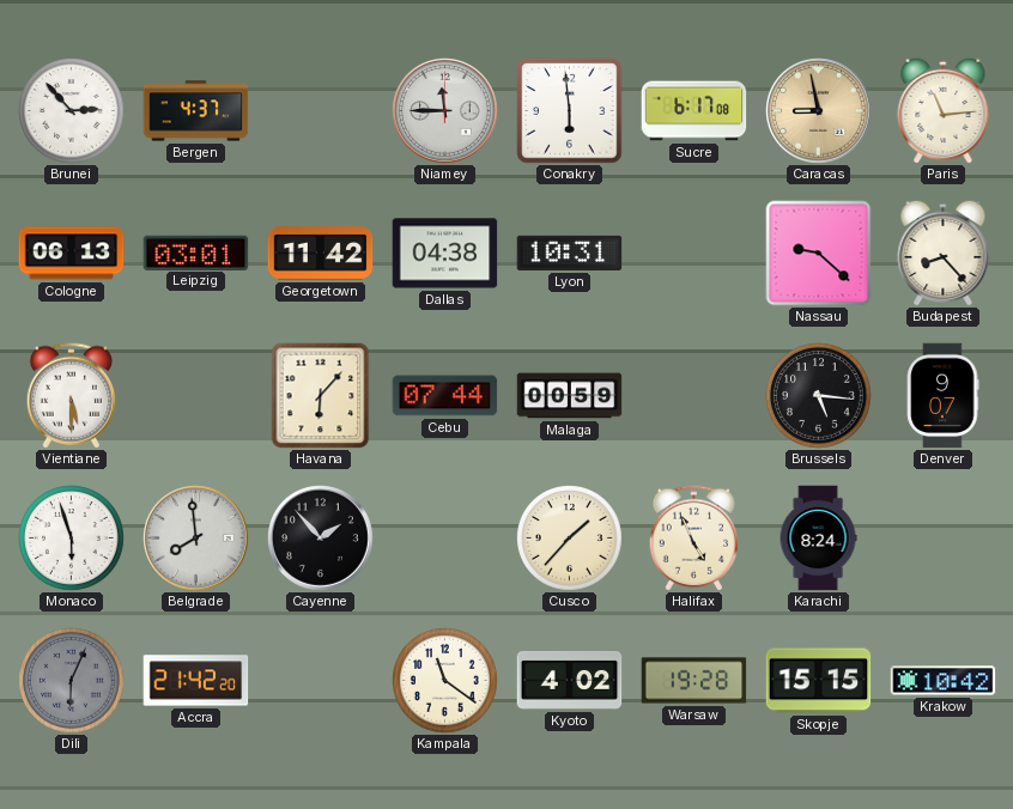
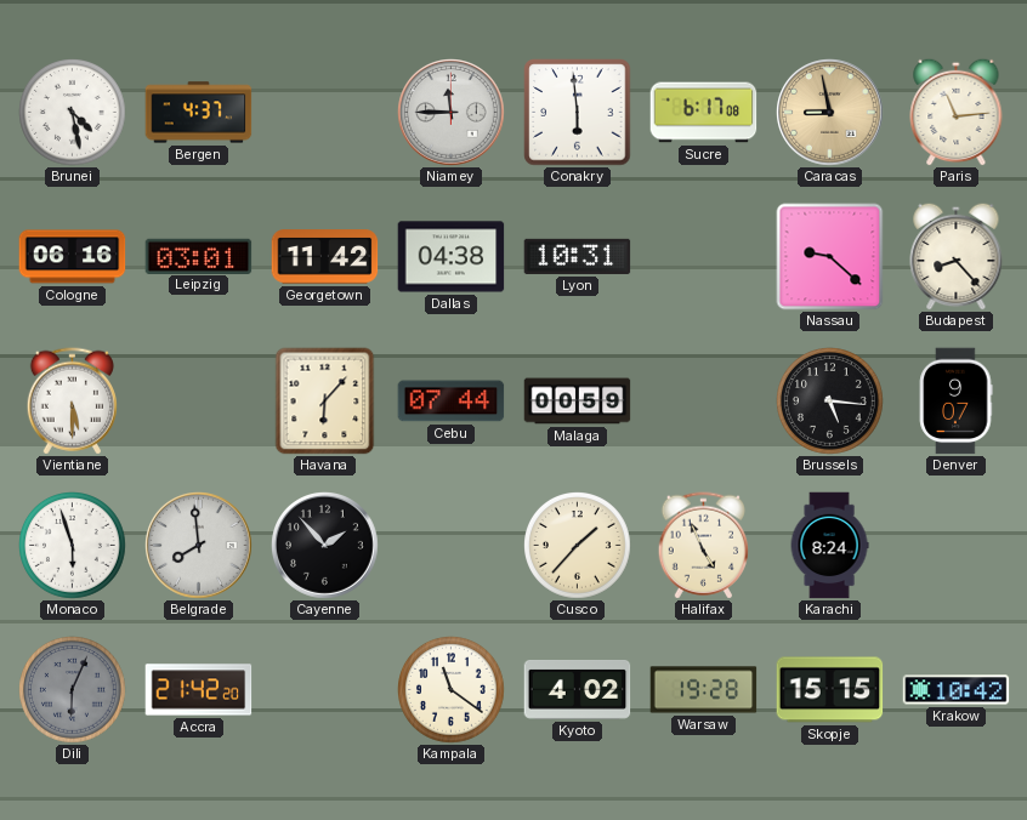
Brunei: 2:53 -> 4:28 (73, 113)
Cologne: 06:13 -> 06:16 (73, 257)
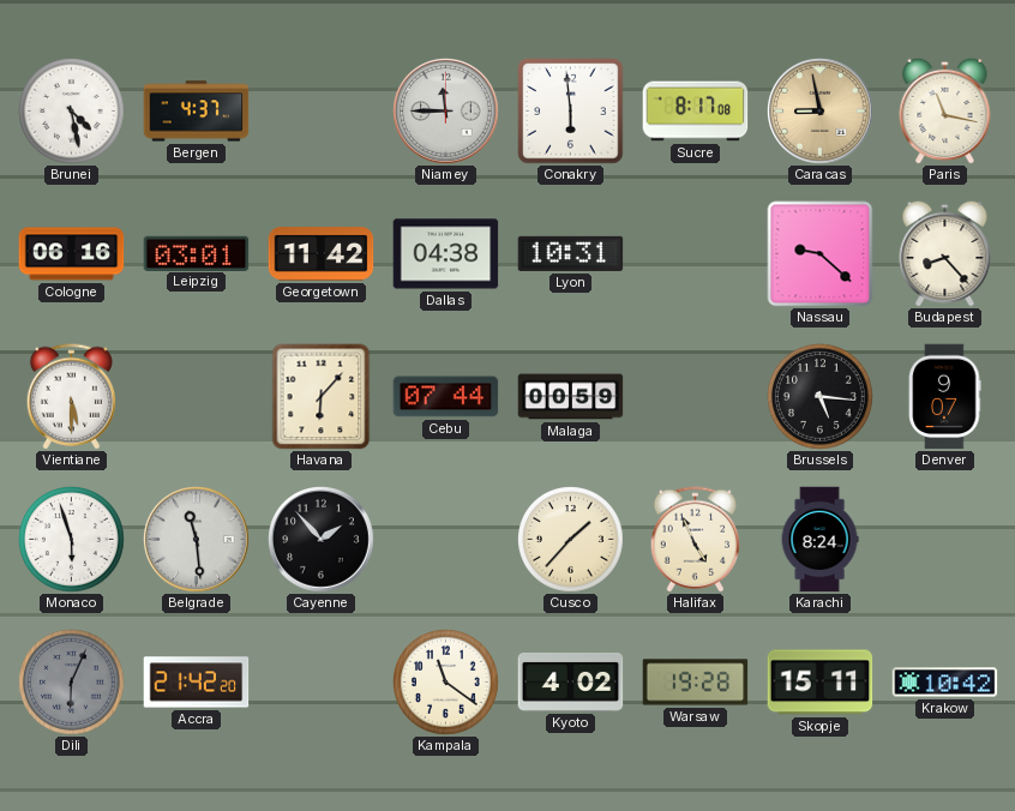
Sucre: 6:17 -> 8:17 (696, 112)
Paris: 11:14 -> 11:17 (945, 110)
Belgrade: 7:59 -> 11:29 (197, 540)
Skopje: 15:15 -> 15:11 (821, 683)
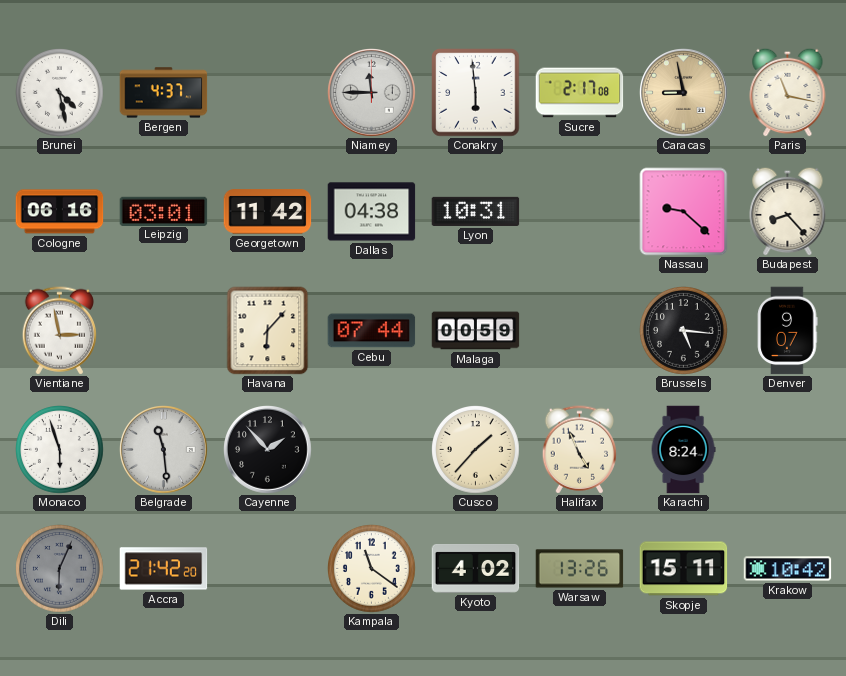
Sucre: 8:17 -> 2:17 (580, 93)
Vientiane: 5:30 -> 2:58 (59, 331)
Warsaw: 19:28 -> 13:26 (580, 569)
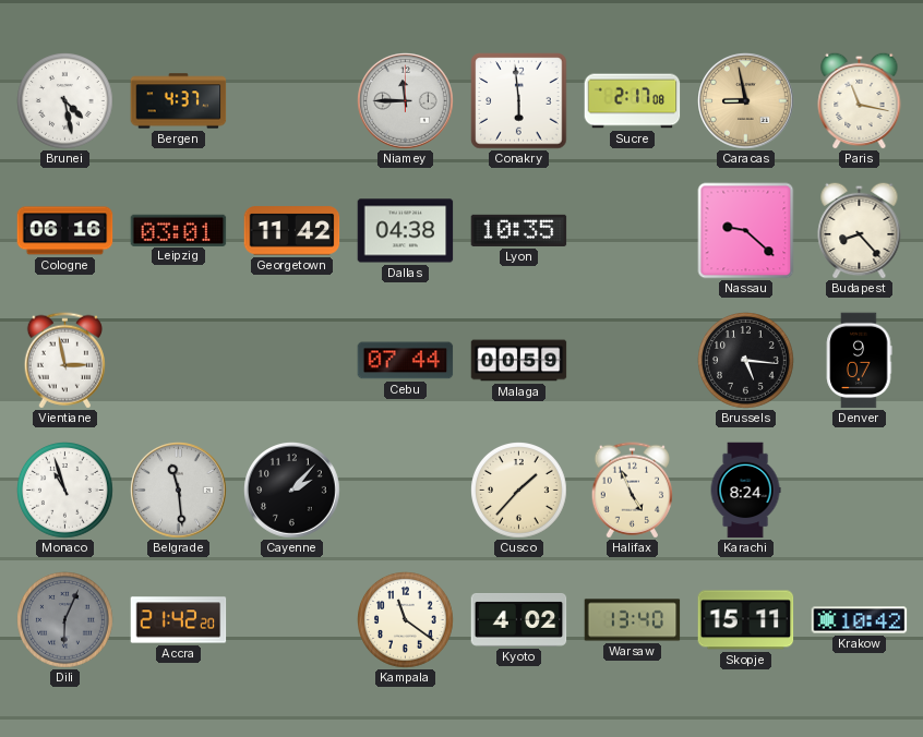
Lyon: 10:31 -> 10:35 (519, 230)
Havana: 6:07 -> none (268, 331)
Monaco: 5:57 -> 10:57 (65, 491)
Cayenne: 1:53 -> 2:07 (292, 491)
Warsaw: 13:26 -> 13:40 (633, 620)
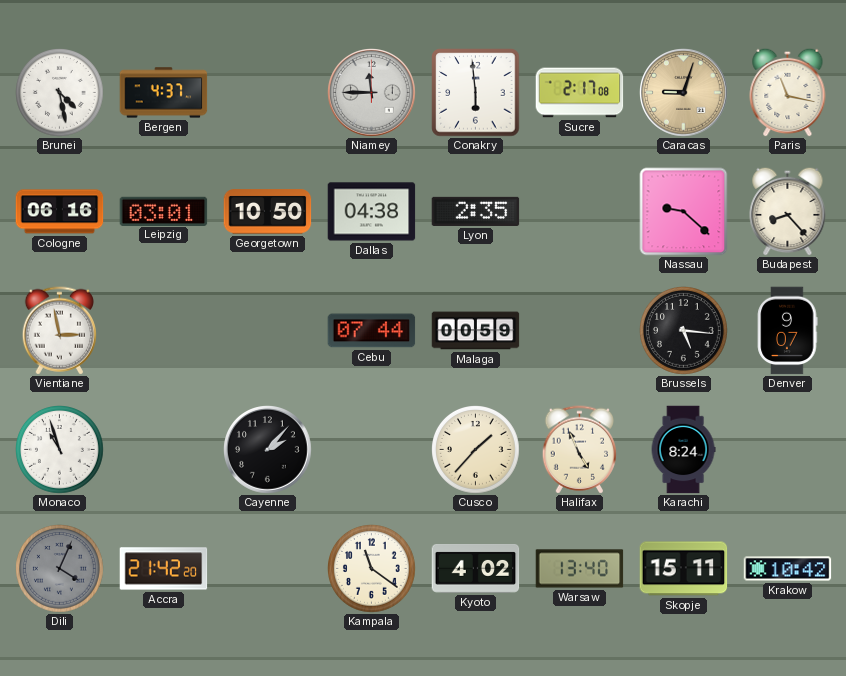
Caracas: 8:58 -> 9:03 (684, 93)
Georgetown: 11:42 -> 10:50 (268, 212)
Lyon: 10:35 -> 2:35 (476, 211)
Belgrade: 11:29 -> none (179, 491)
Dili: 6:04 -> 4:04 (60, 569)
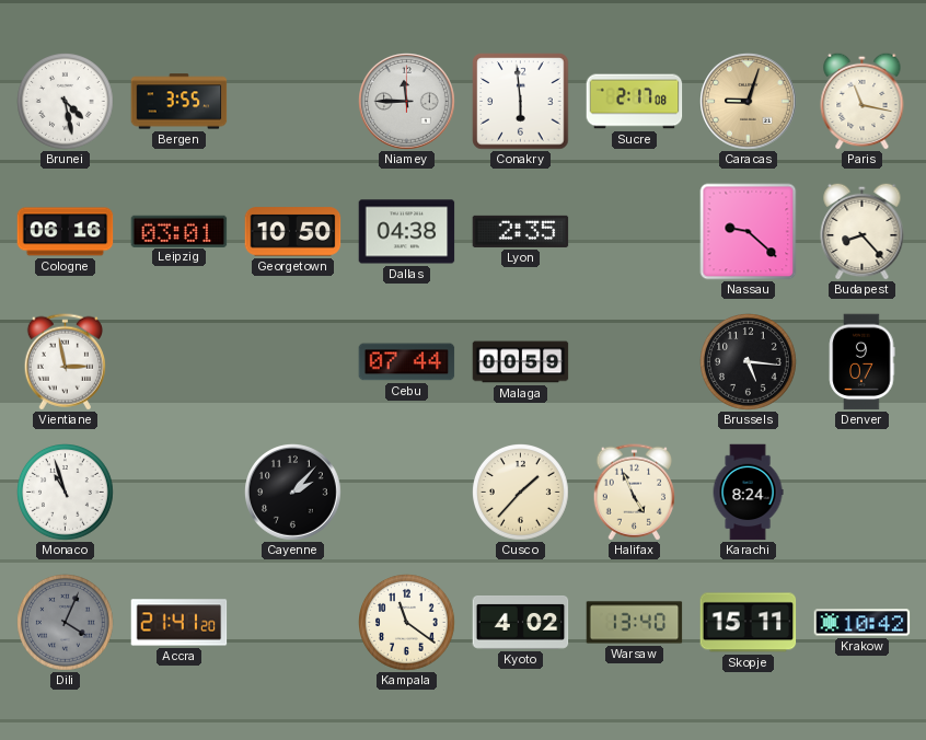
Bergen: 4:37 -> 3:55 (180, 102)
Accra: 21:42 -> 21:41 (180, 623)
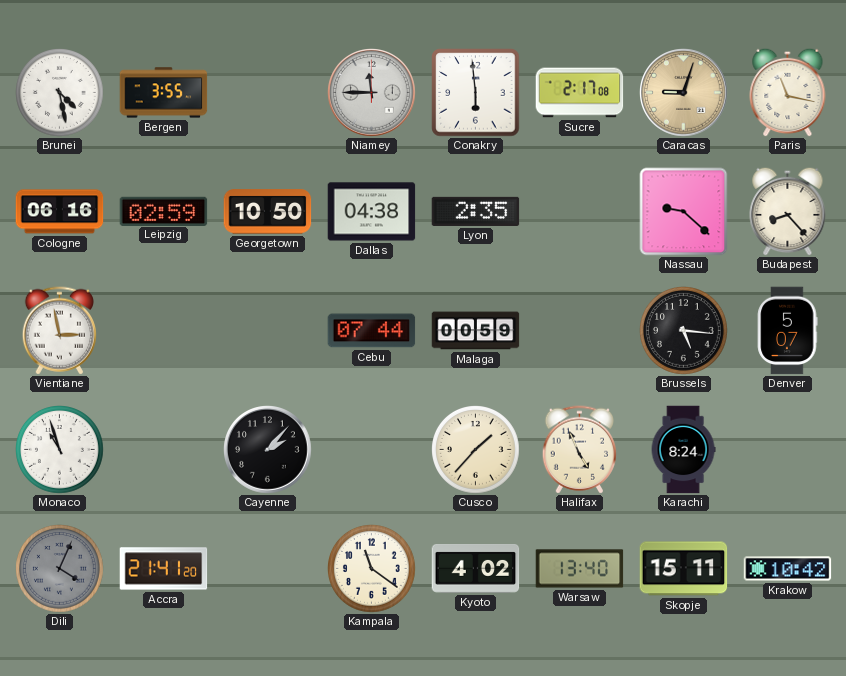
Leipzig: 03:01 -> 02:59 (164, 211)
Denver: 9:07 -> 5:07 (788, 331)
